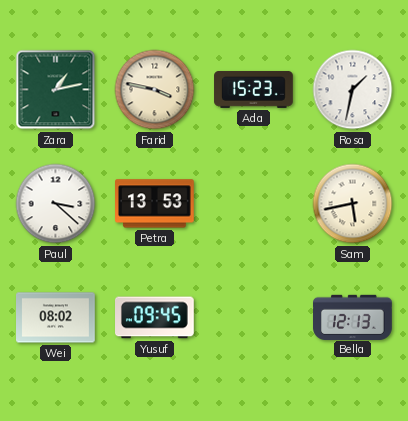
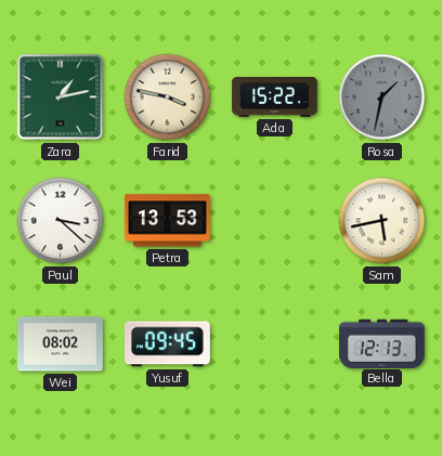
Ada: 15:23 -> 15:22 (275, 96)
Rosa dial: white -> grey (382, 97)
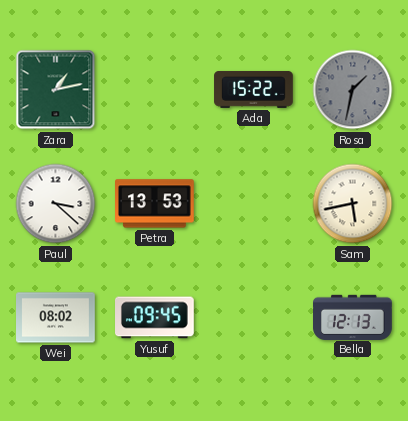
Farid: 3:47 -> none (168, 97)
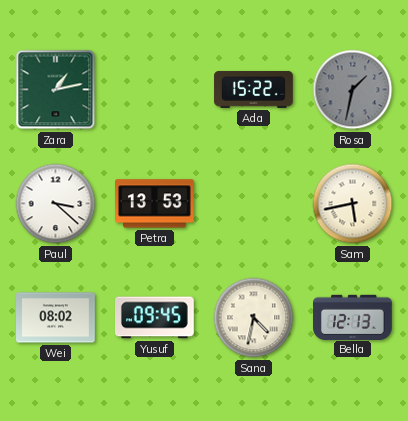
Sana: none -> 4:32 (254, 318)
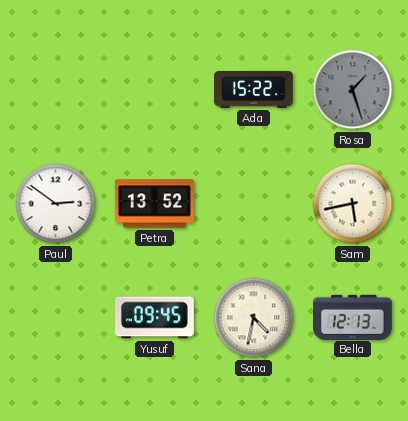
Zara: 1:13 -> none (56, 90)
Rosa: 1:32 -> 1:27 (353, 90)
Paul: 3:22 -> 2:51 (56, 204)
Petra: 13:53 -> 13:52 (155, 204)
Wei: 08:02 -> none (56, 318)
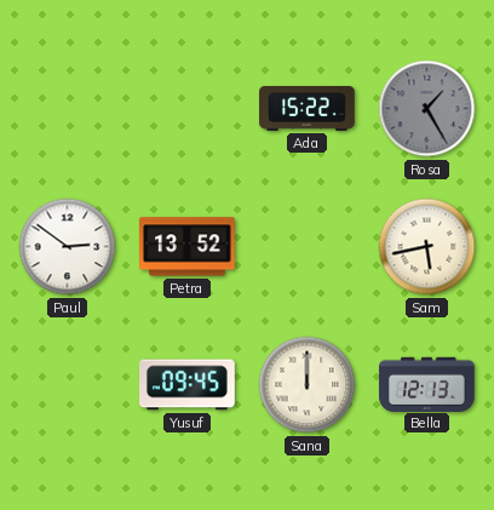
Rosa: 1:27 -> 1:25 (427, 109)
Sana: 4:32 -> 12:00 (308, 385)
